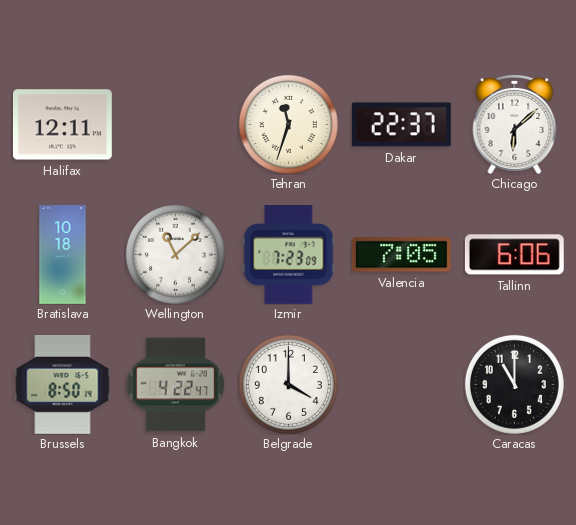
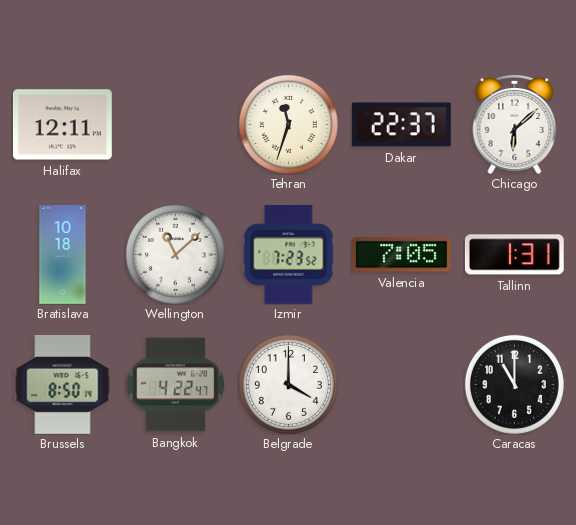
Izmir: 7:23:09 -> 7:23:52 (289, 255)
Tallinn: 6:06 -> 1:31 (514, 255)
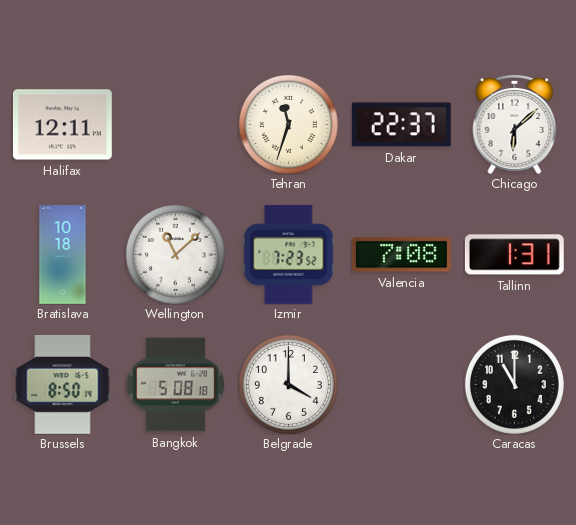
Valencia: 7:05 -> 7:08 (401, 255)
Bangkok: 4:22 -> 5:08 (175, 385)
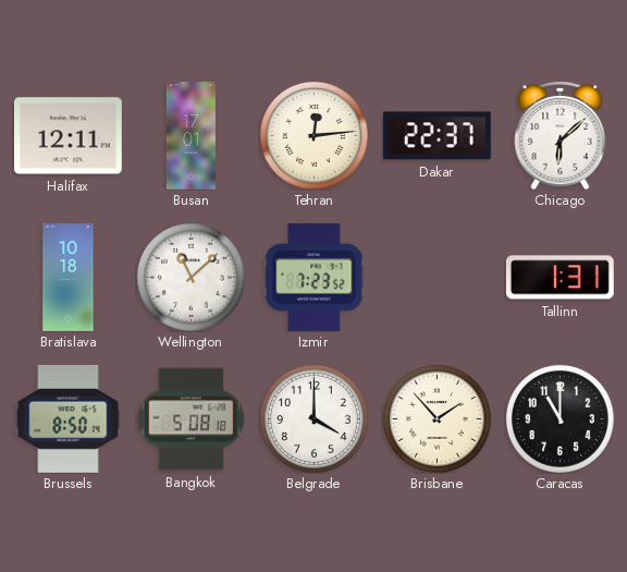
Busan: none -> 17:01 (190, 136)
Tehran: 11:33 -> 12:14 (313, 135)
Valencia: 7:08 -> none (401, 255)
Brisbane: none -> 1:53 (437, 418)
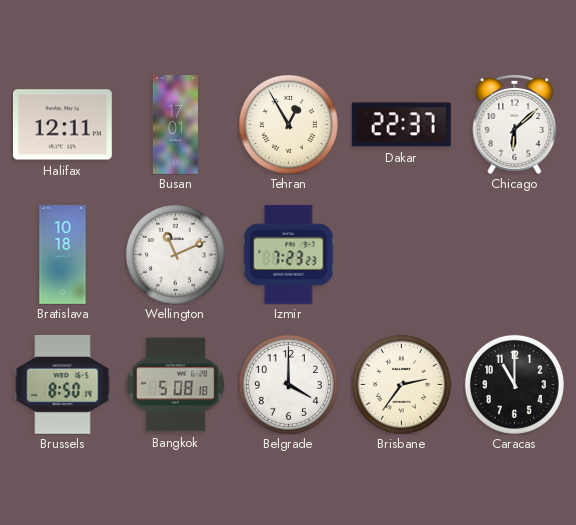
Tehran: 12:14 -> 12:55 (288, 124)
Wellington: 11:08 -> 11:11 (175, 254)
Izmir: 7:23:52 -> 7:23:23 (289, 255)
Tallinn: 1:31 -> none (560, 278)
Brisbane: 1:53 -> 2:36 (401, 384)
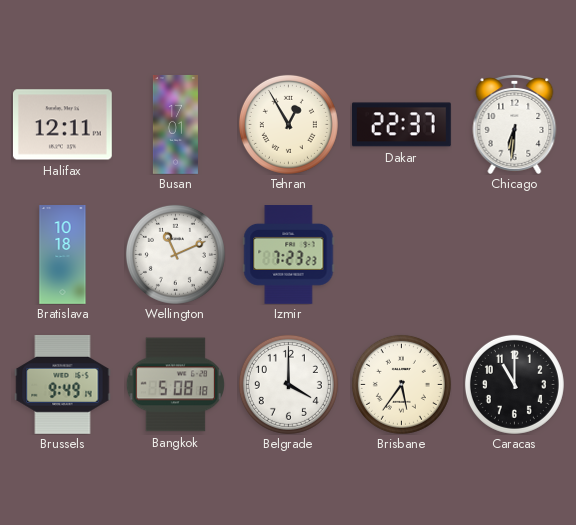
Chicago: 6:08 -> 6:31 (515, 124)
Brussels: 8:50 -> 9:49 (63, 385)
Brisbane: 2:36 -> 5:36 (401, 384)
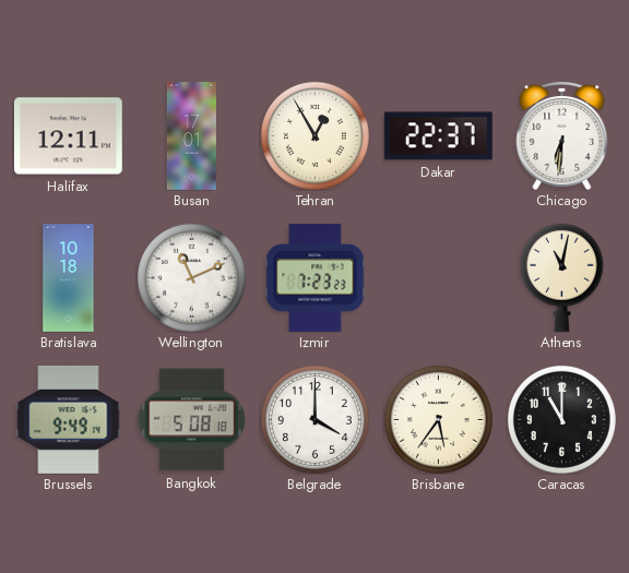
Athens: none -> 11:02 (561, 277)
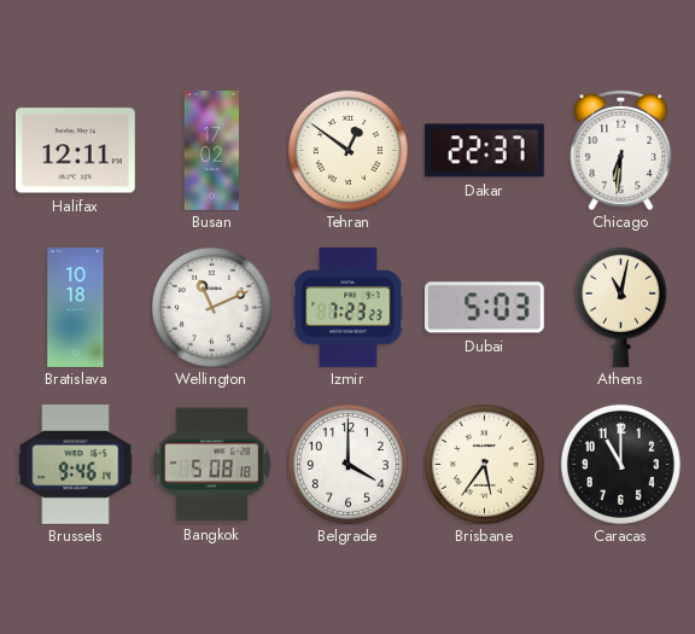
Busan: 17:01 -> 17:02 (211, 151)
Tehran: 12:55 -> 12:51 (347, 150)
Dubai: none -> 5:03 (484, 308)
Brussels: 9:49 -> 9:46 (76, 465)
